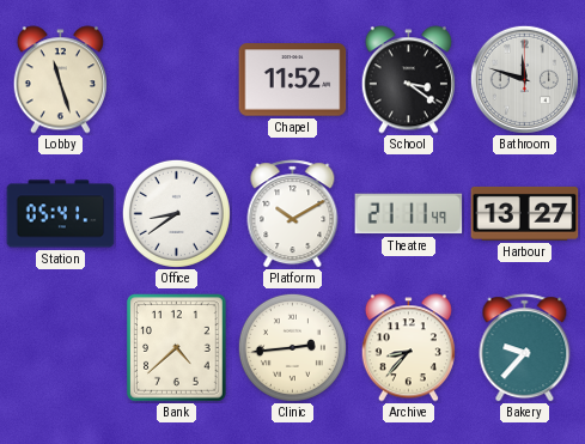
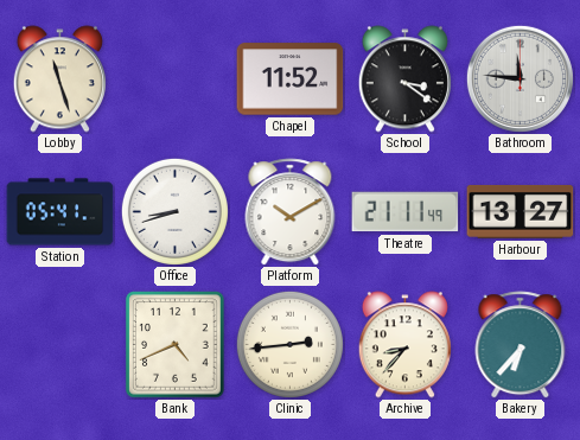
Bathroom: 11:48 -> 11:46 (520, 78)
Office: 8:39 -> 8:42 (174, 211)
Bank: 4:38 -> 4:41 (176, 345)
Bakery: 9:37 -> 6:37 (521, 345)
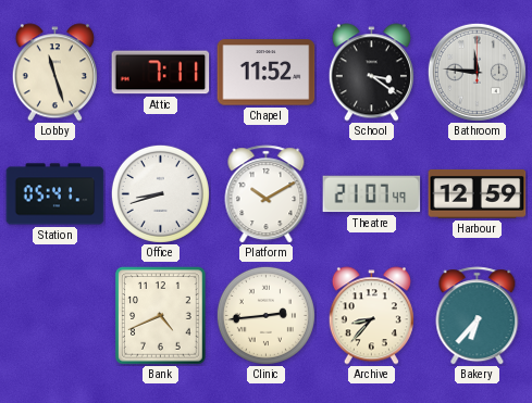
Attic: none -> 7:11 (161, 73)
Theatre: 21:11 -> 21:07 (372, 194)
Harbour: 13:27 -> 12:59 (478, 193)
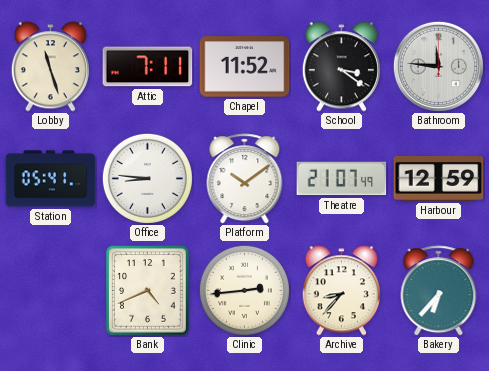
Office: 8:42 -> 8:46 (147, 178)
Platform: 10:10 -> 10:09 (245, 179)
